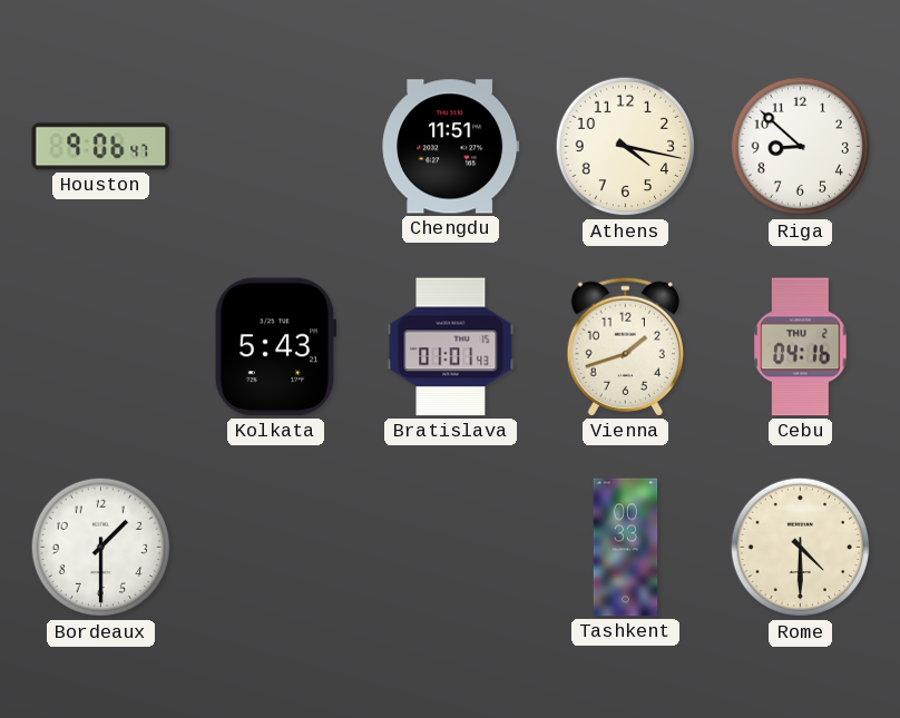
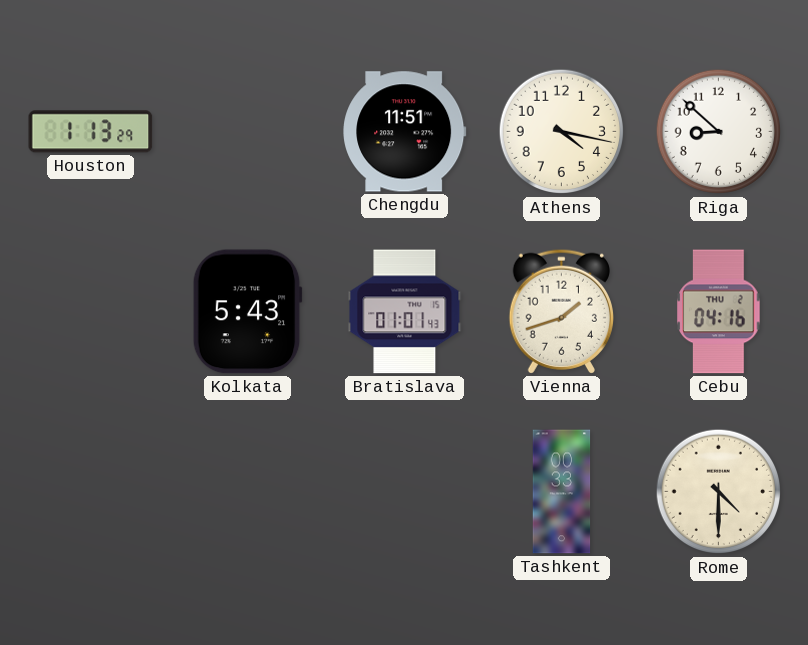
Houston: 9:06 -> 1:13 (91, 132)
Bordeaux: 1:30 -> none (101, 548)
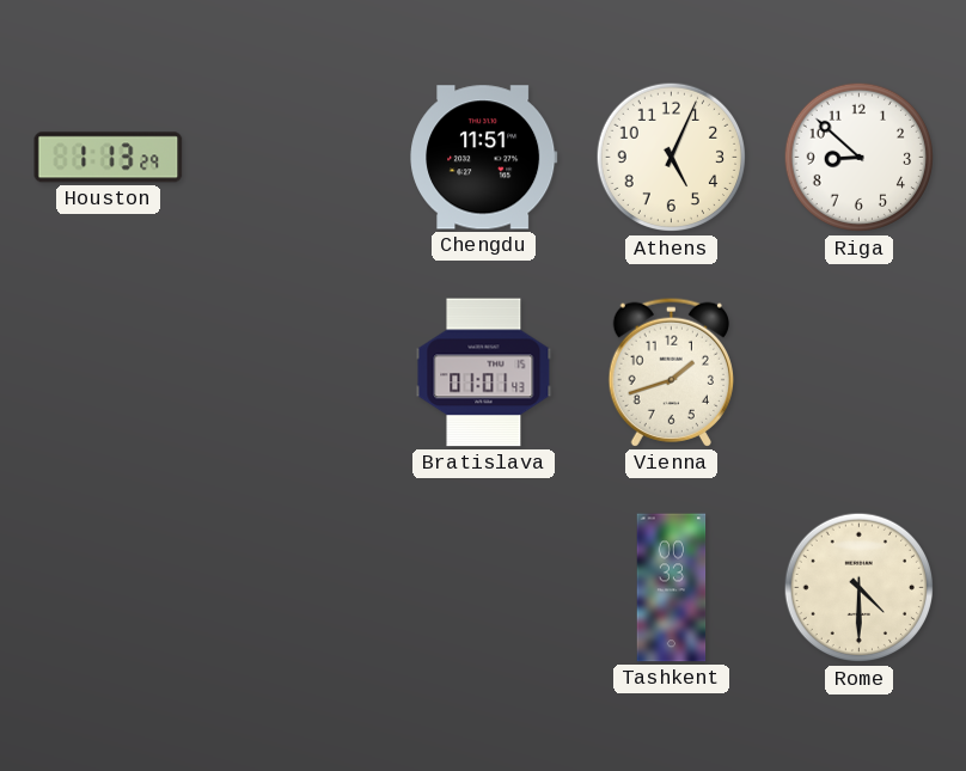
Athens: 4:17 -> 5:04 (672, 158)
Kolkata: 5:43 -> none (247, 312)
Cebu: 04:16 -> none (719, 312)
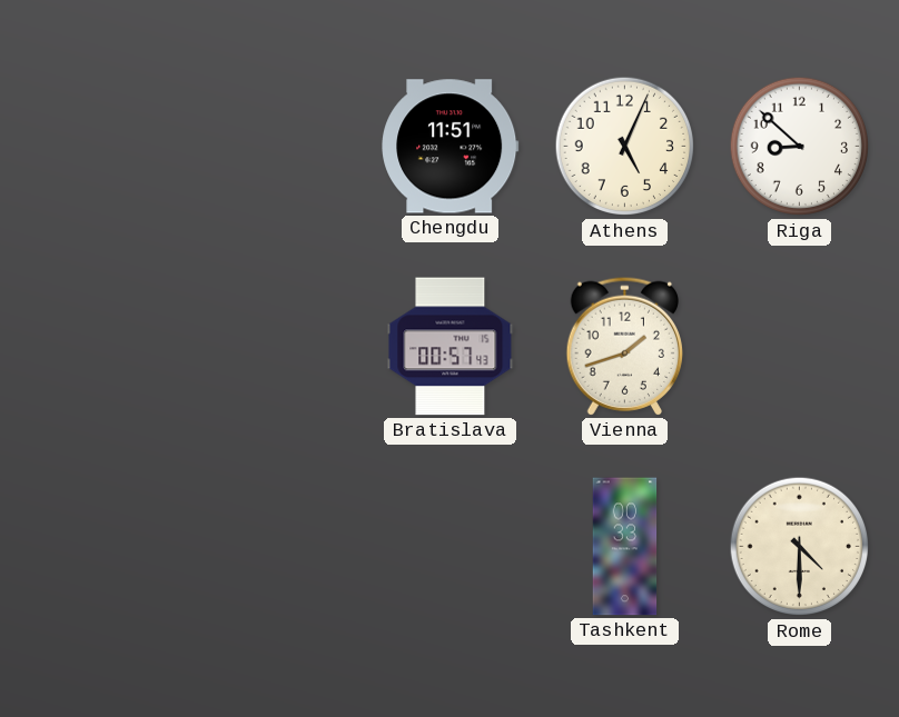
Houston: 1:13 -> none (109, 158)
Bratislava: 01:01 -> 00:57 (451, 347)
